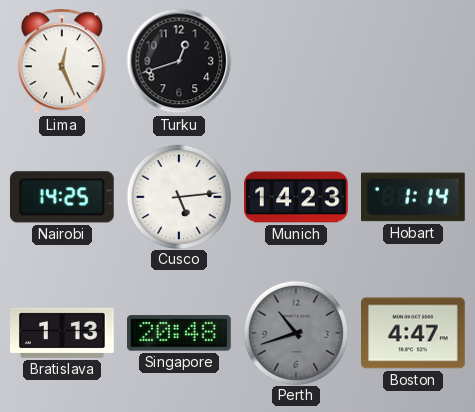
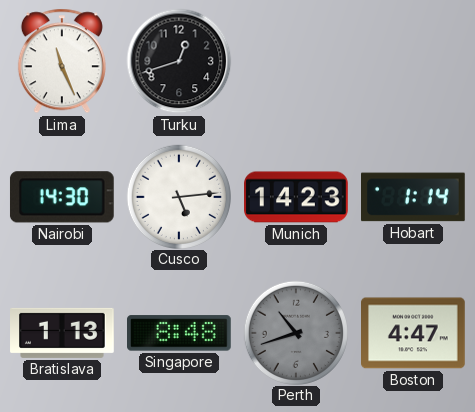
Lima: 12:26 -> 11:26 (62, 61)
Nairobi: 14:25 -> 14:30 (62, 197)
Singapore: 20:48 -> 8:48 (180, 333)
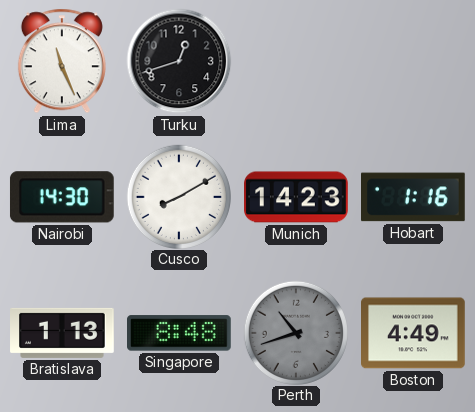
Cusco: 5:14 -> 8:10 (178, 196)
Hobart: 1:14 -> 1:16 (414, 197)
Boston: 4:47 -> 4:49 (414, 333)
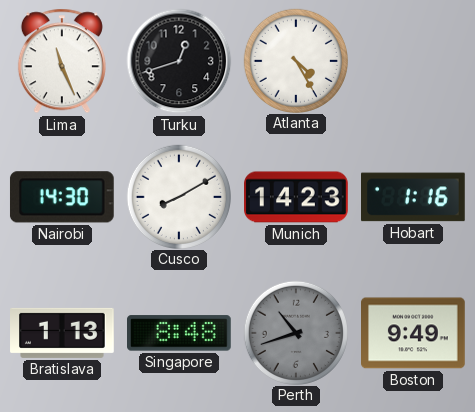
Atlanta: none -> 4:25 (295, 60)
Boston: 4:49 -> 9:49 (414, 333)
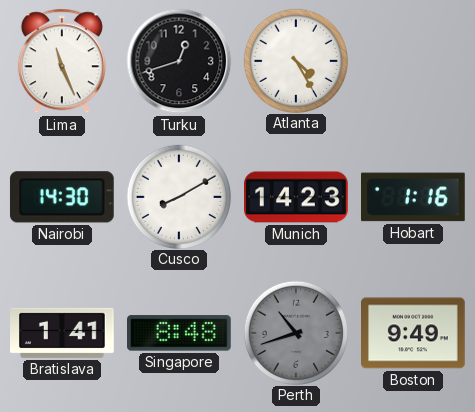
Bratislava: 1:13 -> 1:41 (62, 333)
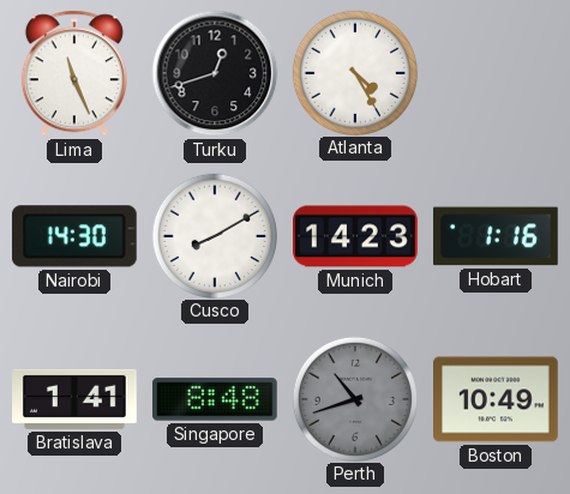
Boston: 9:49 -> 10:49 (497, 399)
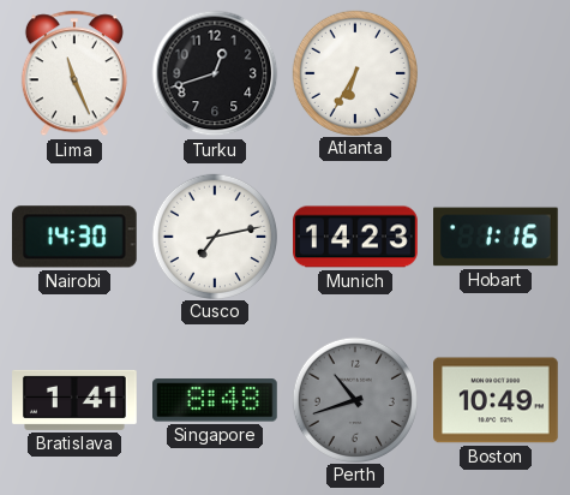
Atlanta: 4:25 -> 6:35 (354, 72)
Cusco: 8:10 -> 7:13 (214, 235)
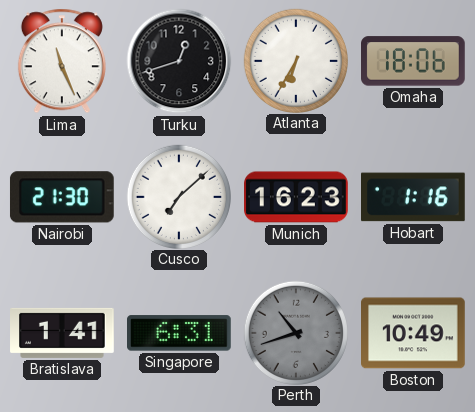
Omaha: none -> 18:06 (414, 61)
Nairobi: 14:30 -> 21:30 (62, 197)
Cusco: 7:13 -> 7:08 (178, 196)
Munich: 14:23 -> 16:23 (296, 197)
Singapore: 8:48 -> 6:31 (180, 333)
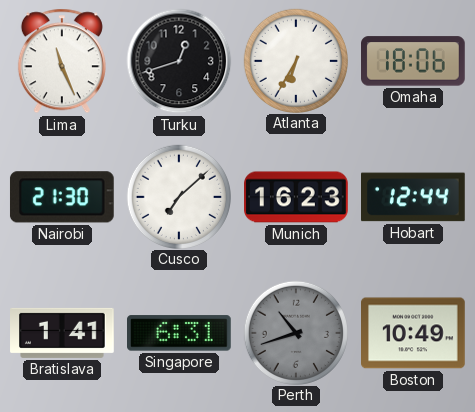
Hobart: 1:16 -> 12:44 (414, 197)
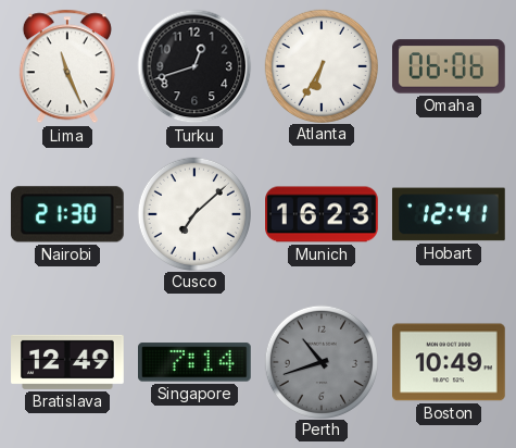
Omaha: 18:06 -> 06:06 (450, 66)
Hobart: 12:44 -> 12:41 (450, 214)
Bratislava: 1:41 -> 12:49 (67, 362)
Singapore: 6:31 -> 7:14 (196, 362)
